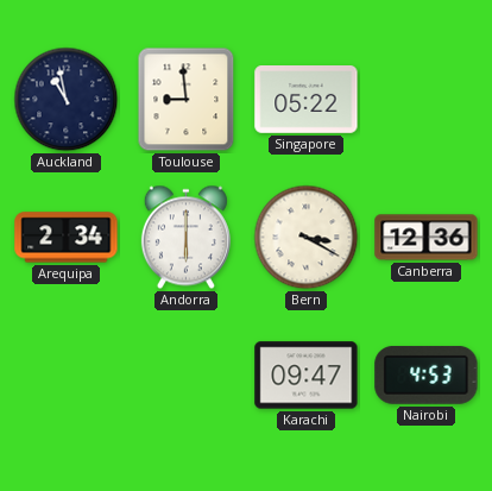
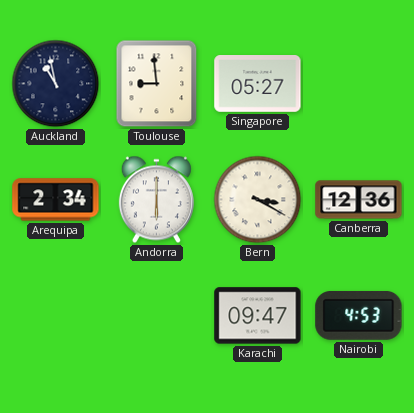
Singapore: 05:22 -> 05:27 (258, 84)
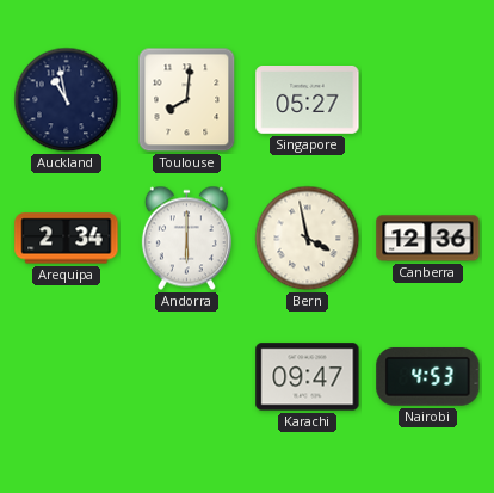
Toulouse: 8:59 -> 8:01 (187, 100)
Bern: 3:20 -> 3:58 (308, 239)
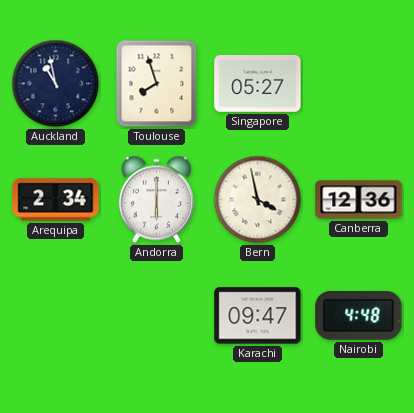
Toulouse: 8:01 -> 7:57 (157, 84)
Nairobi: 4:53 -> 4:48 (359, 315)
